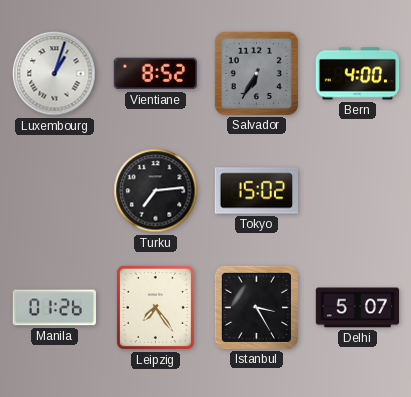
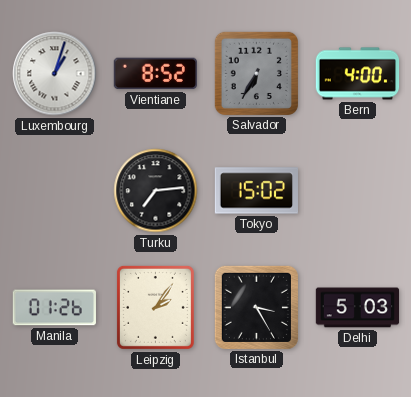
Leipzig: 7:24 -> 2:06 (155, 307)
Delhi: 5:07 -> 5:03 (358, 308)
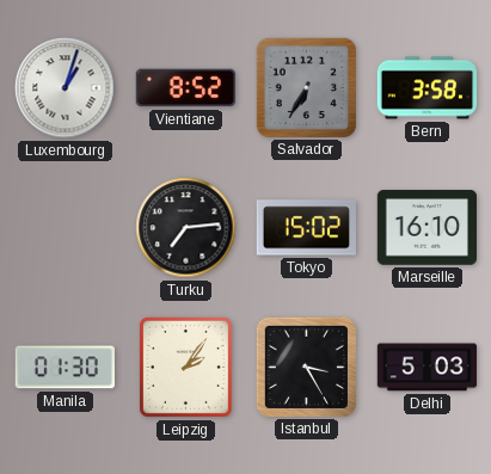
Bern: 4:00 -> 3:58 (428, 88)
Marseille: none -> 16:10 (426, 228)
Manila: 01:26 -> 01:30 (65, 368)
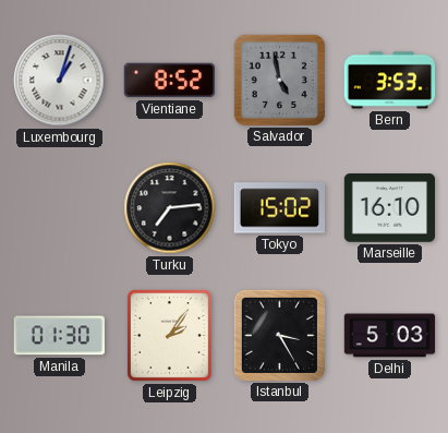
Salvador: 6:35 -> 4:58 (279, 80)
Bern: 3:58 -> 3:53 (390, 81)
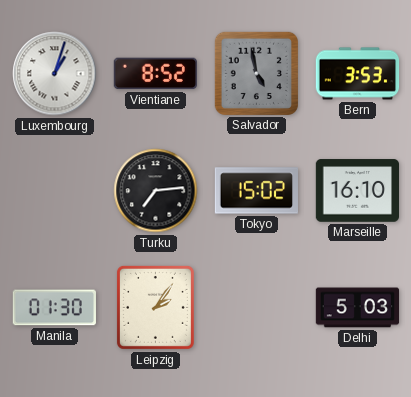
Istanbul: 3:25 -> none (279, 335)
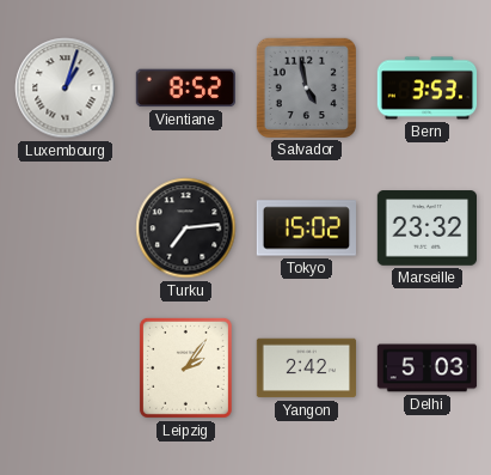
Marseille: 16:10 -> 23:32 (426, 229)
Manila: 01:30 -> none (54, 308)
Yangon: none -> 2:42 (307, 369)
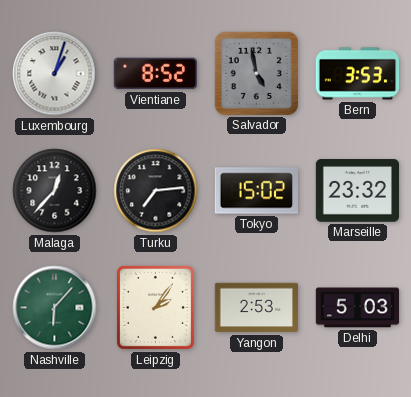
Malaga: none -> 12:37 (55, 191)
Nashville: none -> 6:07 (55, 308)
Yangon: 2:42 -> 2:53 (257, 308)
